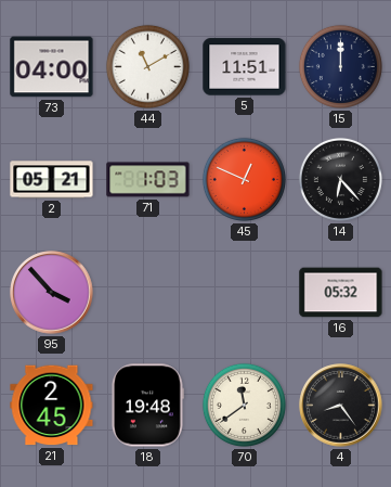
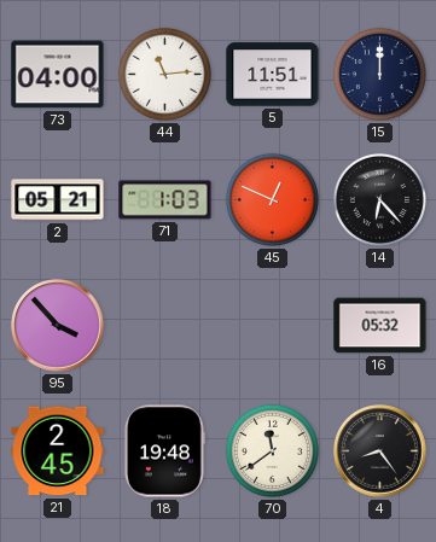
44: 11:10 -> 11:14 (164, 74)
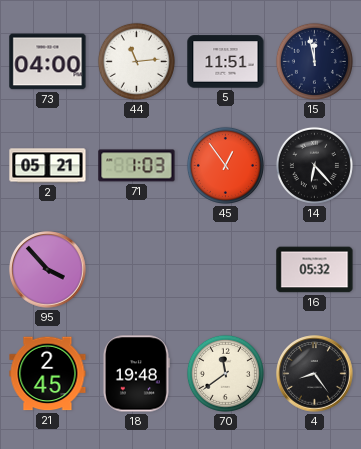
15: 12:00 -> 11:58 (314, 61)
45: 12:49 -> 12:54 (225, 165)
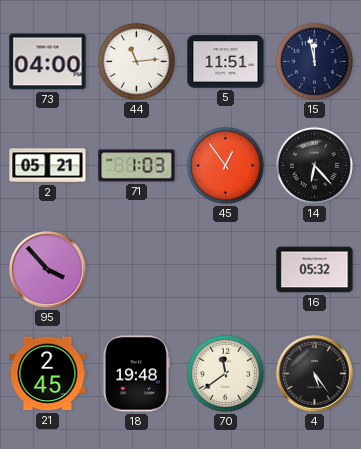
4: 8:24 -> 5:24 (315, 374)
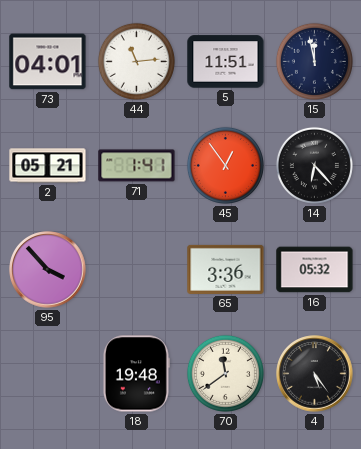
73: 04:00 -> 04:01 (48, 62)
71: 1:03 -> 1:41 (137, 166)
65: none -> 3:36 (226, 269)
21: 2:45 -> none (48, 374)
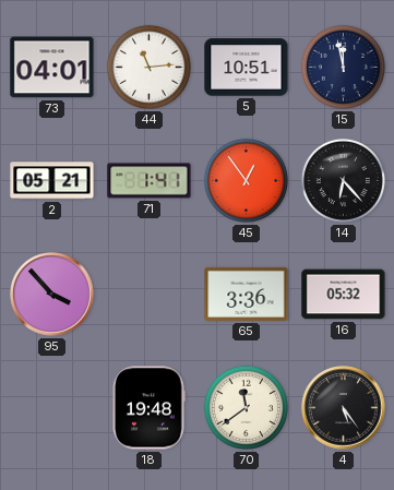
5: 11:51 -> 10:51 (247, 68)
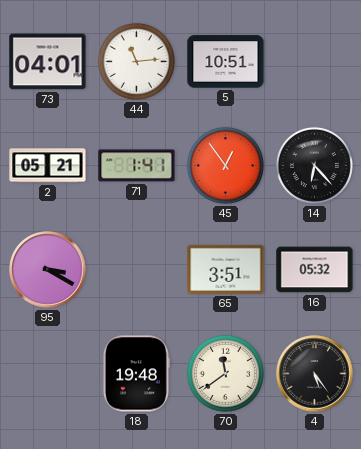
15: 11:58 -> none (343, 67)
95: 3:53 -> 3:20 (48, 270)
65: 3:36 -> 3:51 (226, 269)
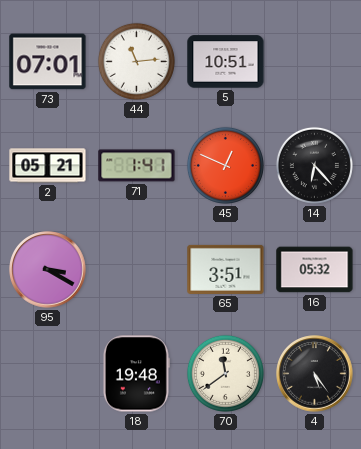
73: 04:01 -> 07:01 (48, 62)
45: 12:54 -> 12:49 (225, 165)
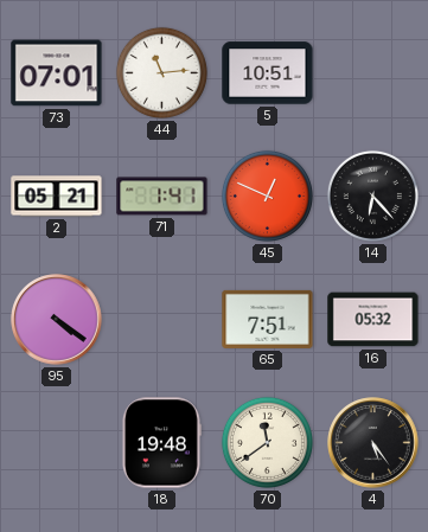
95: 3:20 -> 4:21 (57, 320)
65: 3:51 -> 7:51 (268, 319)
